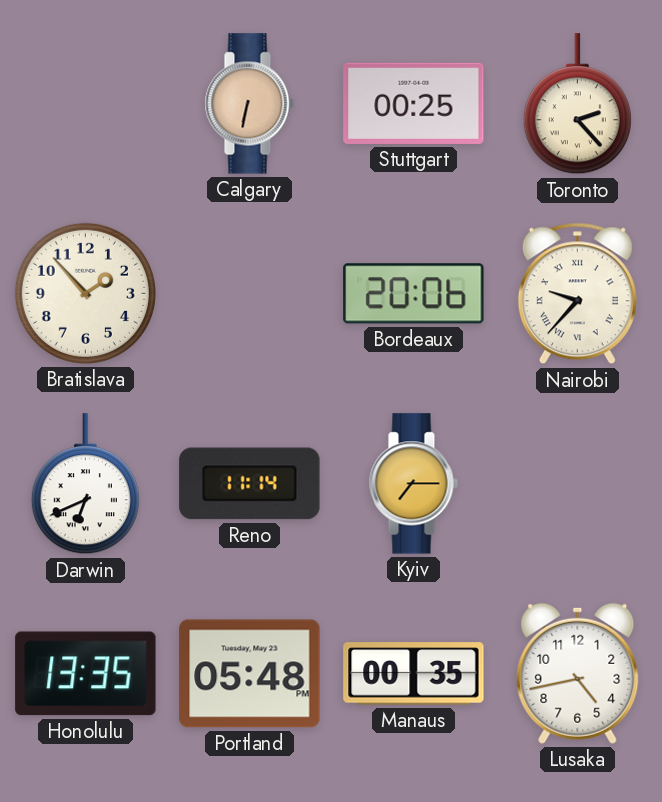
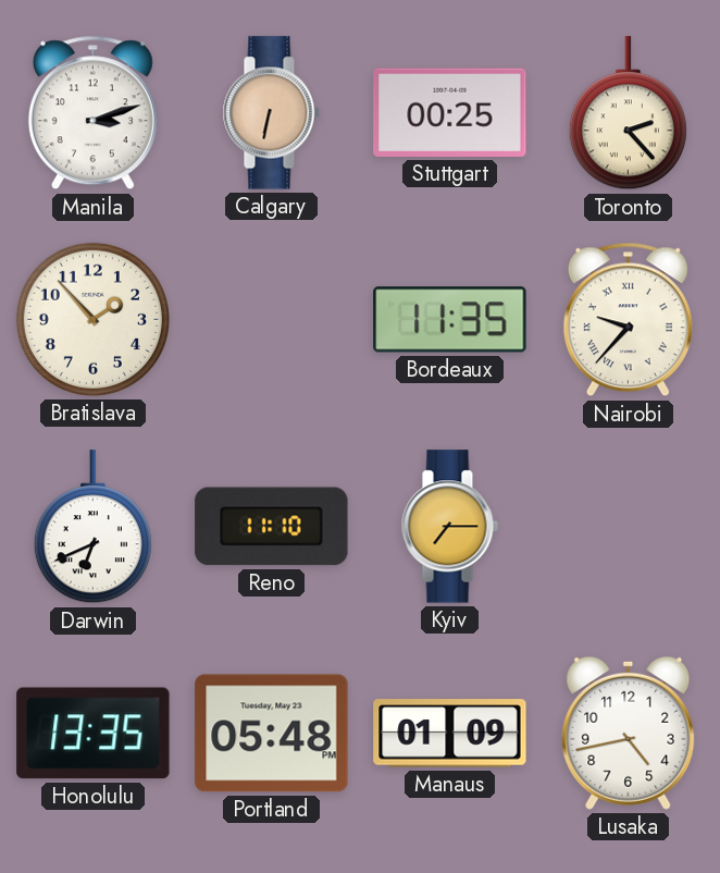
Manila: none -> 3:12 (92, 113)
Bordeaux: 20:06 -> 11:35 (450, 320)
Reno: 11:14 -> 11:10 (272, 527)
Manaus: 00:35 -> 01:09 (450, 734)
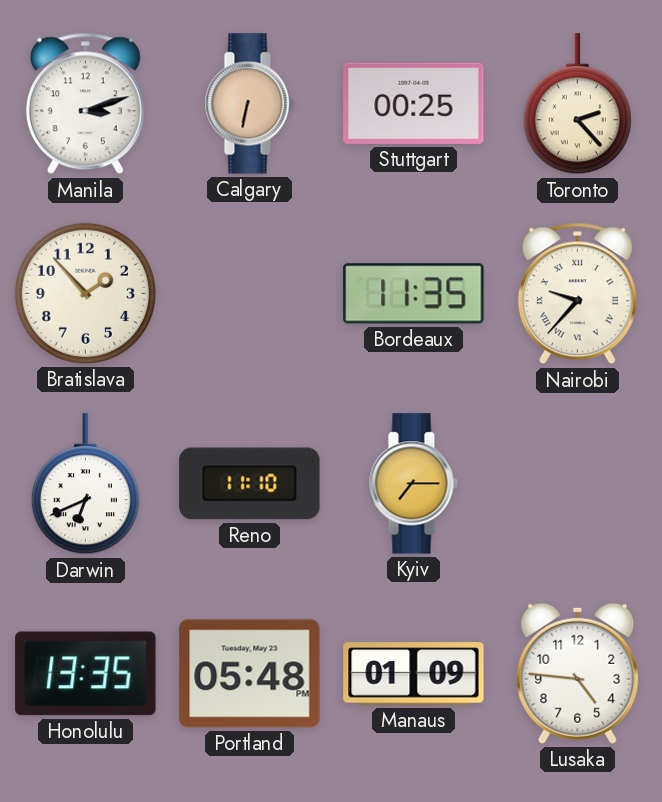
Lusaka: 4:43 -> 4:46 (578, 673)
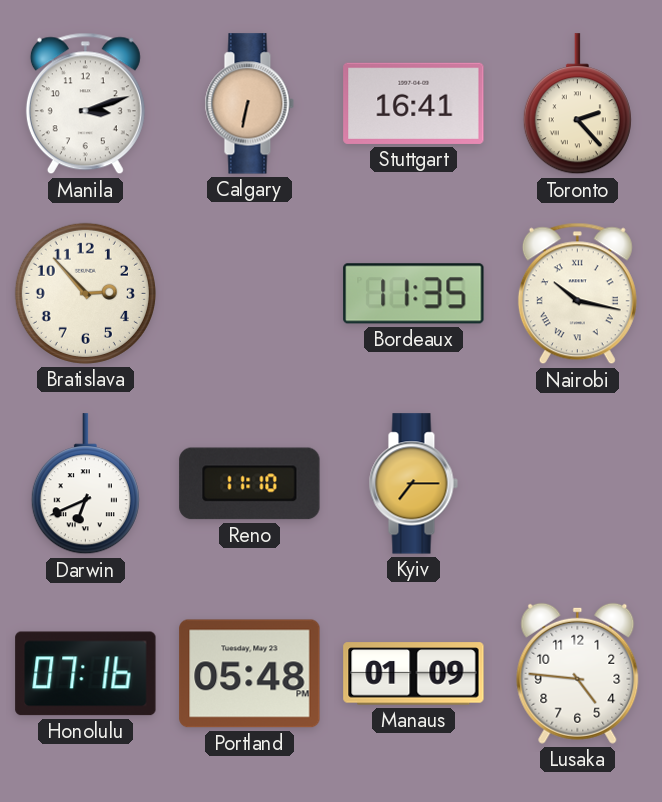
Stuttgart: 00:25 -> 16:41 (414, 103)
Bratislava: 1:53 -> 2:53 (85, 293)
Nairobi: 9:37 -> 10:17 (577, 294)
Honolulu: 13:35 -> 07:16 (86, 674)
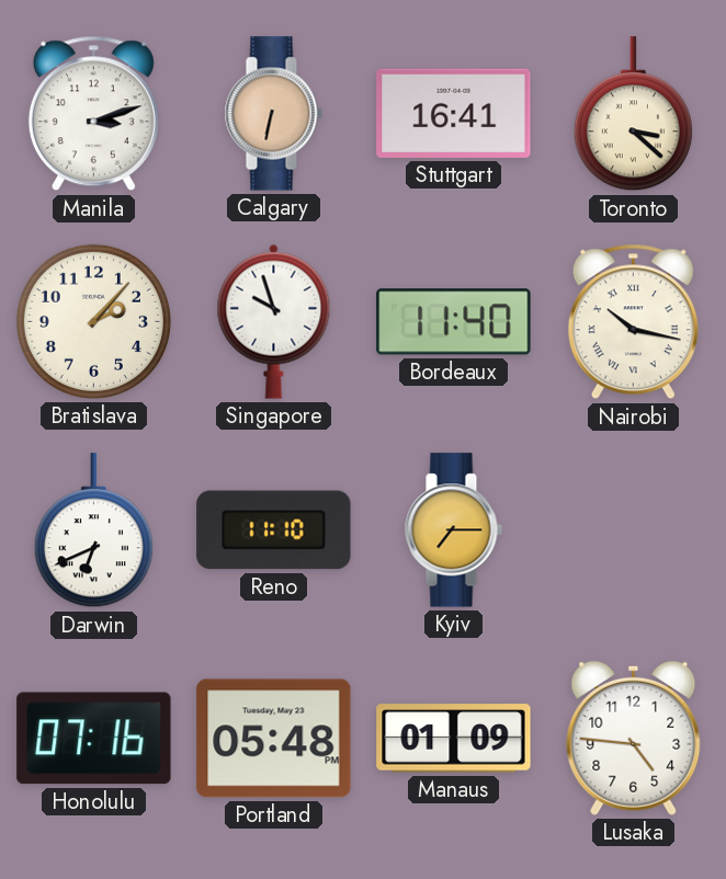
Toronto: 2:23 -> 3:22 (633, 114)
Bratislava: 2:53 -> 2:07 (93, 321)
Singapore: none -> 9:57 (274, 321)
Bordeaux: 11:35 -> 11:40 (454, 322)
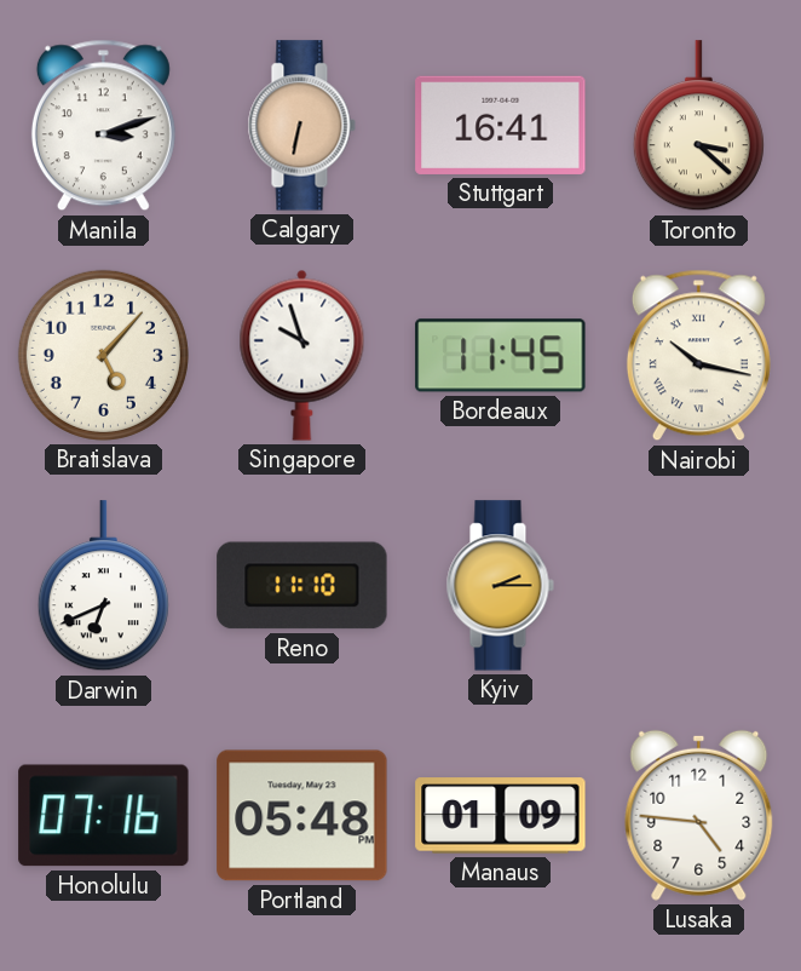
Bratislava: 2:07 -> 5:07 (103, 355)
Bordeaux: 11:40 -> 11:45 (501, 356)
Kyiv: 7:15 -> 2:15 (500, 586)
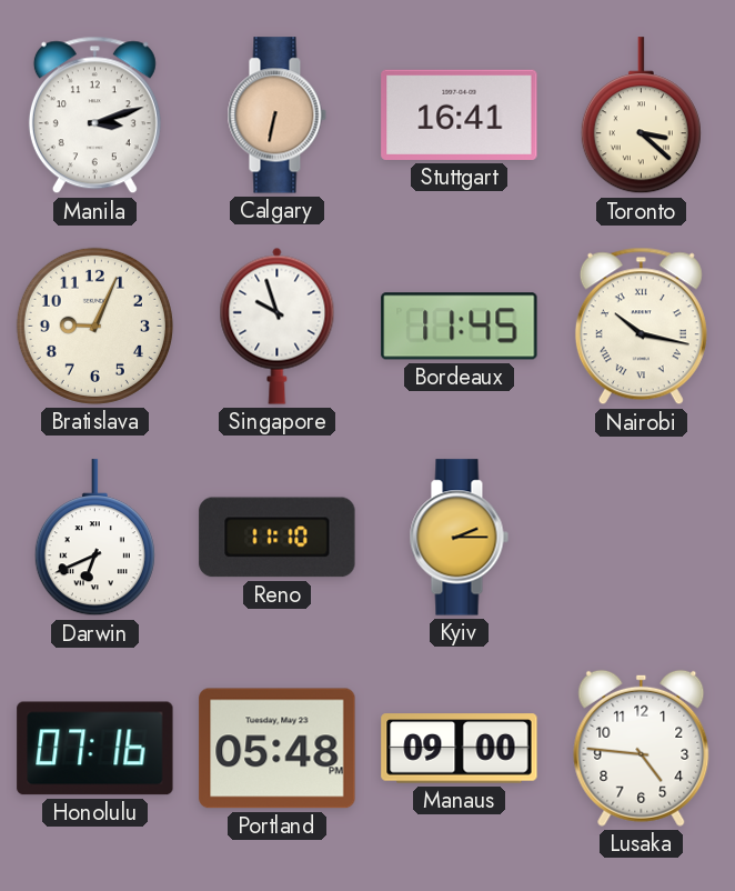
Bratislava: 5:07 -> 9:04 (94, 326)
Manaus: 01:09 -> 09:00 (460, 749)
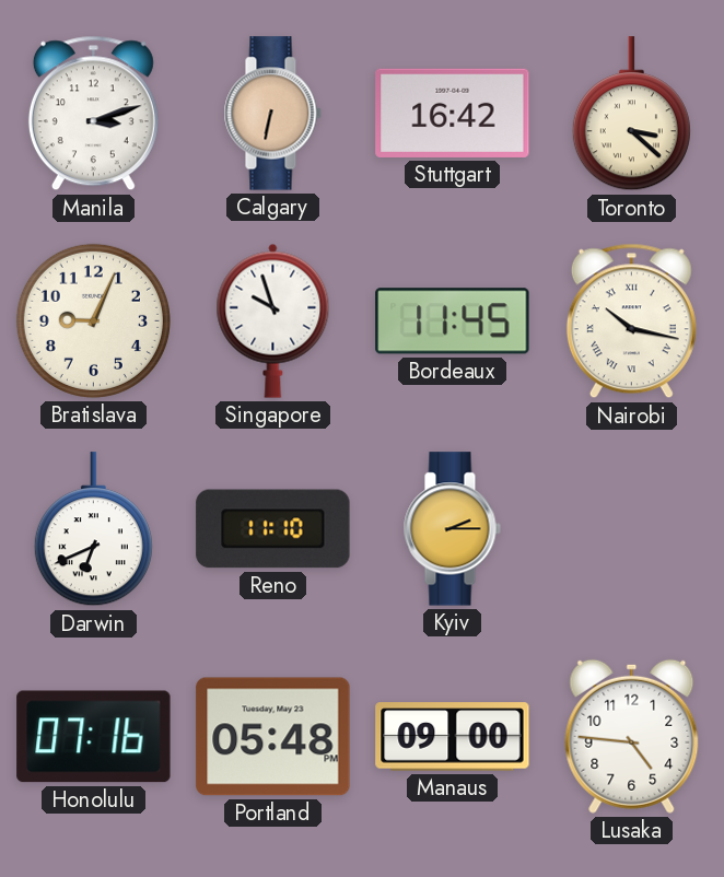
Stuttgart: 16:41 -> 16:42 (453, 113)
